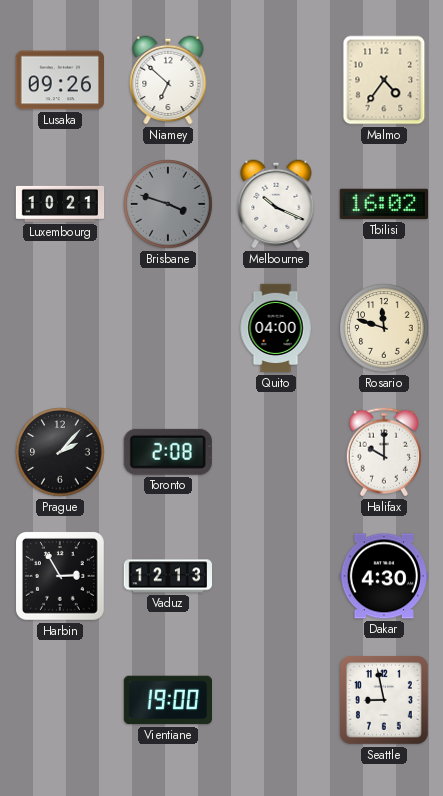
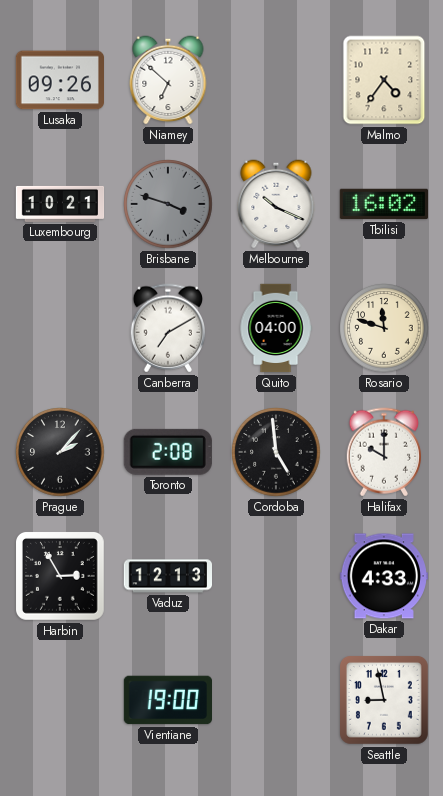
Canberra: none -> 7:10 (167, 328)
Cordoba: none -> 4:59 (276, 452)
Dakar: 4:30 -> 4:33 (383, 576)
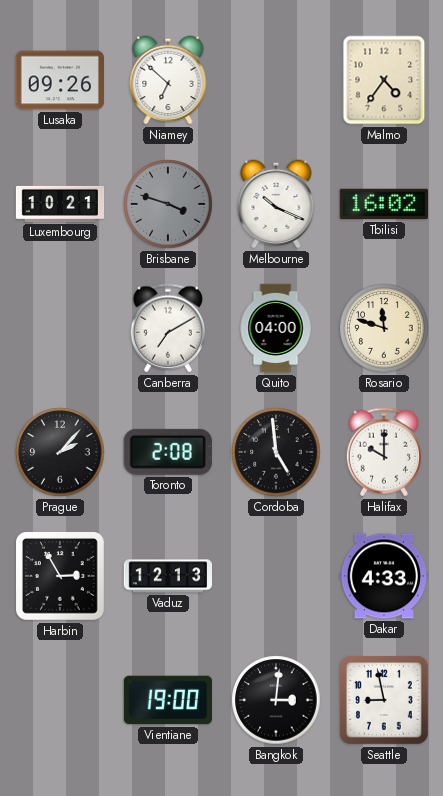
Bangkok: none -> 3:01 (276, 700)
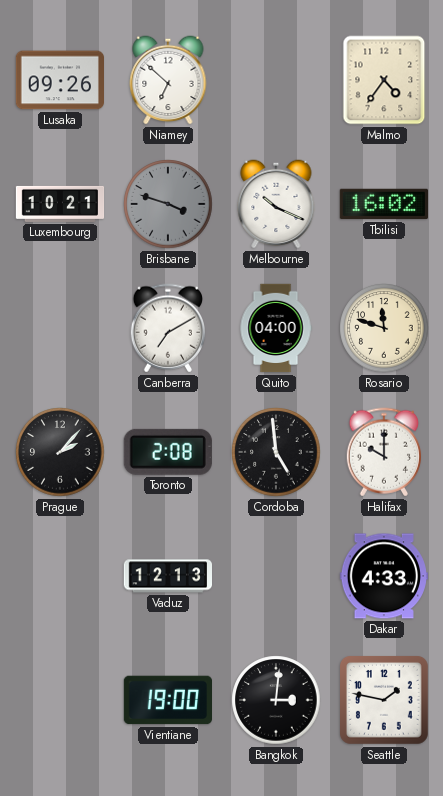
Harbin: 2:55 -> none (60, 576)
Seattle: 8:58 -> 1:47 (384, 700)
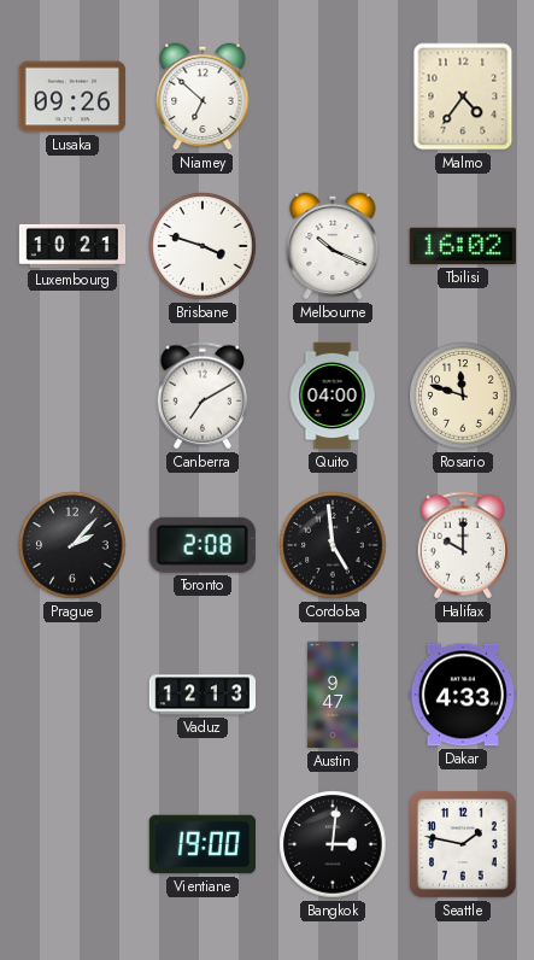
Brisbane dial: grey -> white (203, 246)
Austin: none -> 9:47 (333, 695)
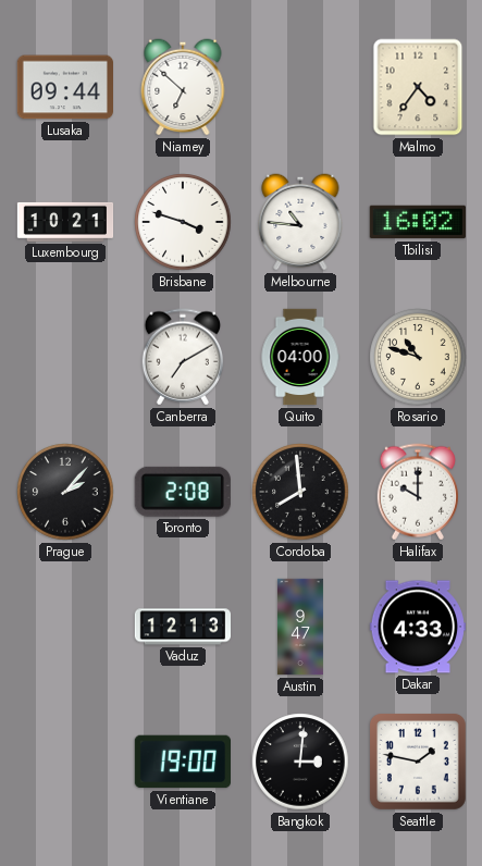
Lusaka: 09:26 -> 09:44 (64, 87)
Melbourne: 10:19 -> 10:46 (300, 222)
Rosario: 11:48 -> 10:48 (418, 357)
Cordoba: 4:59 -> 7:59 (300, 492)
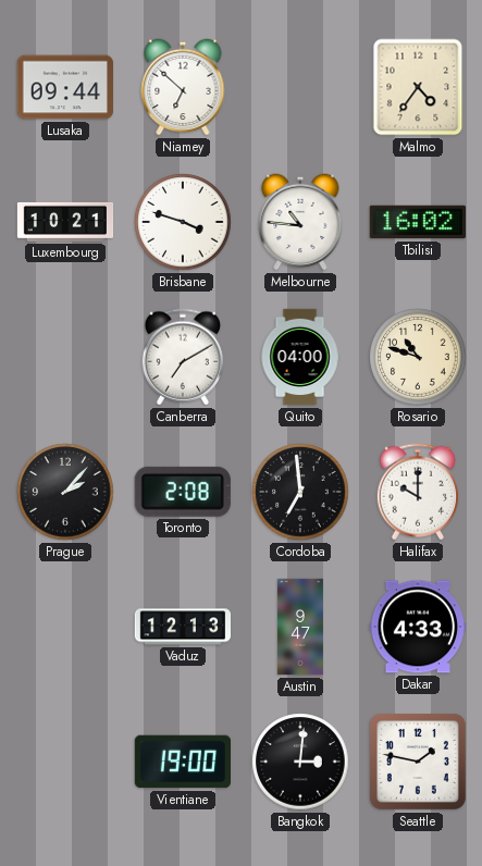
Cordoba: 7:59 -> 6:59 (300, 492)
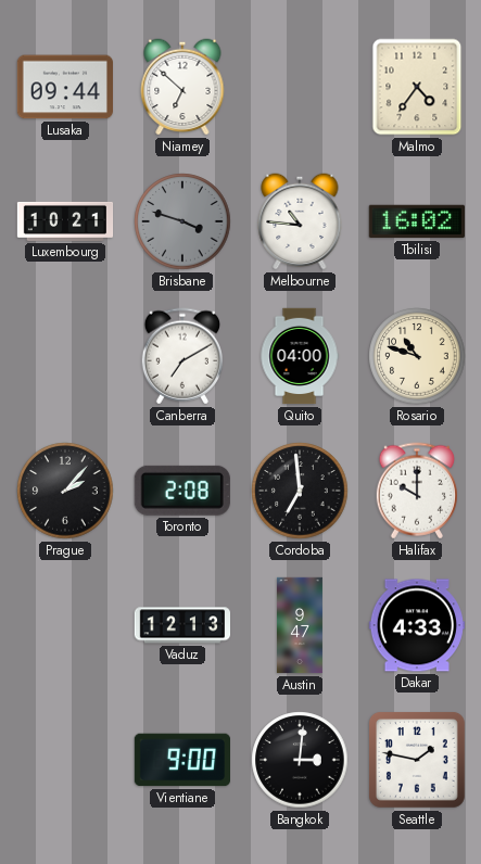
Brisbane dial: white -> grey (182, 221)
Vientiane: 19:00 -> 9:00 (181, 760)
